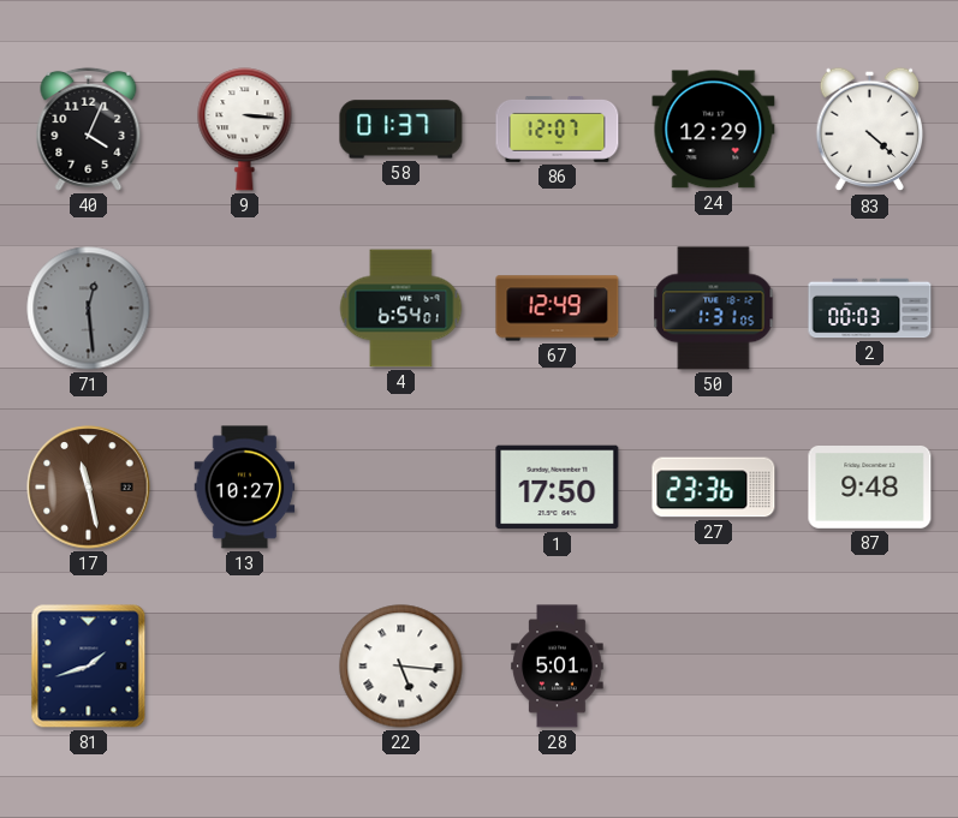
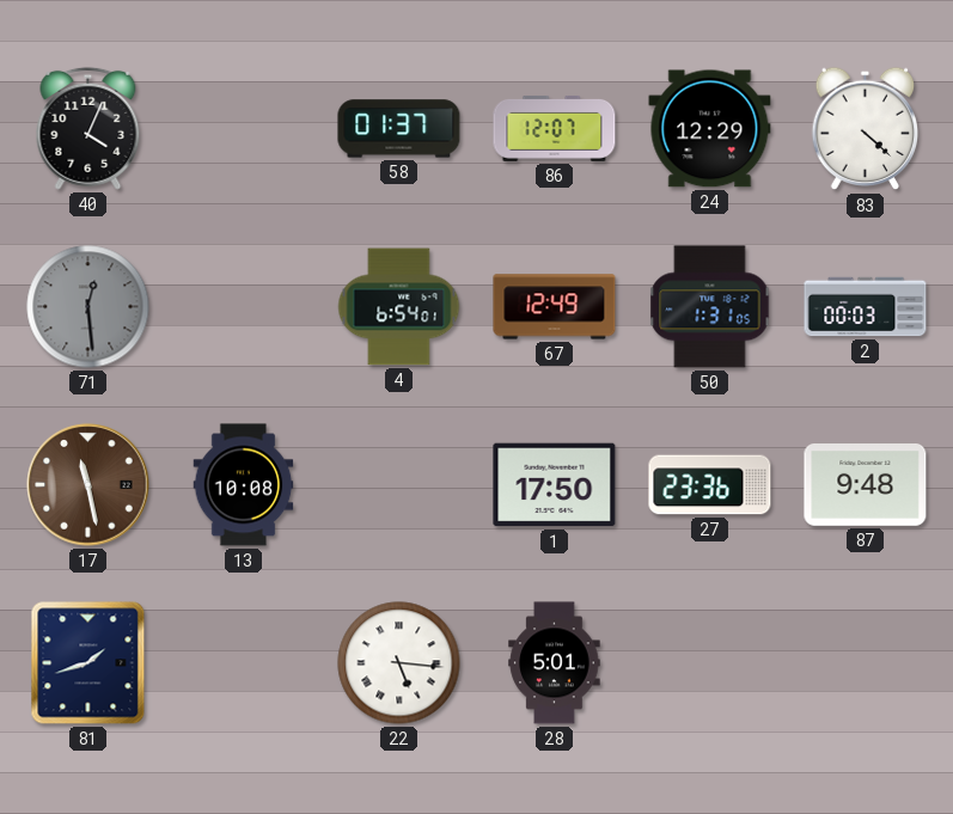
9: 3:16 -> none (245, 130)
13: 10:27 -> 10:08 (244, 485)
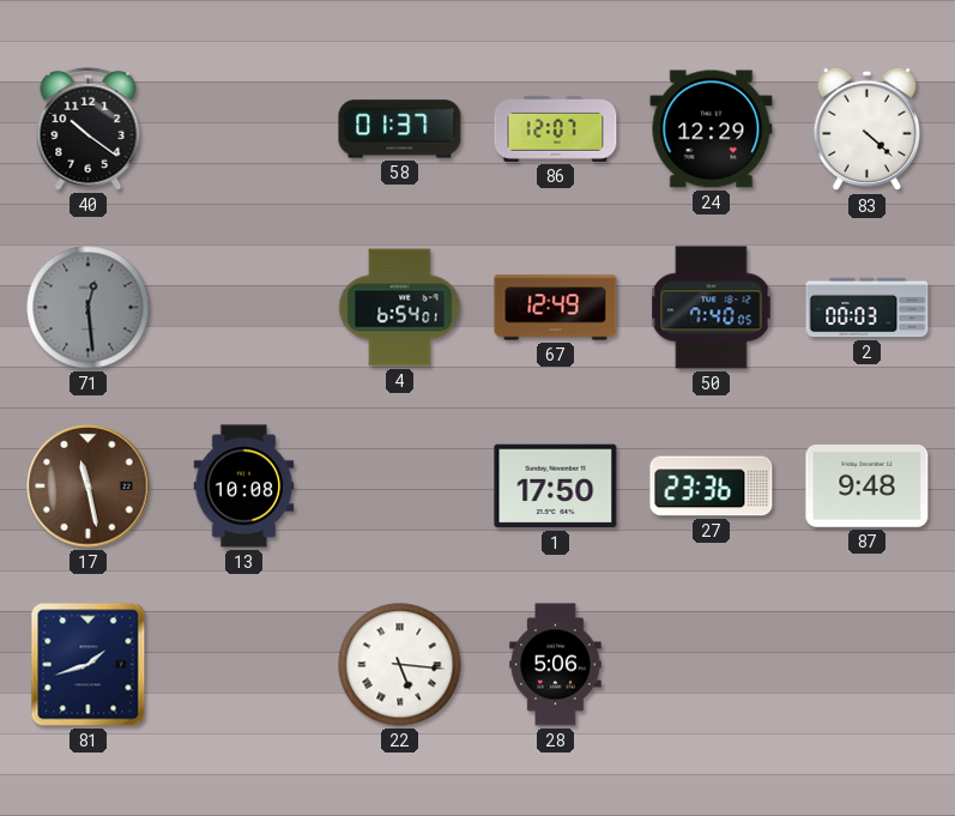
40: 4:04 -> 10:21 (89, 128)
50: 1:31 -> 7:40 (712, 308)
28: 5:01 -> 5:06 (556, 665)
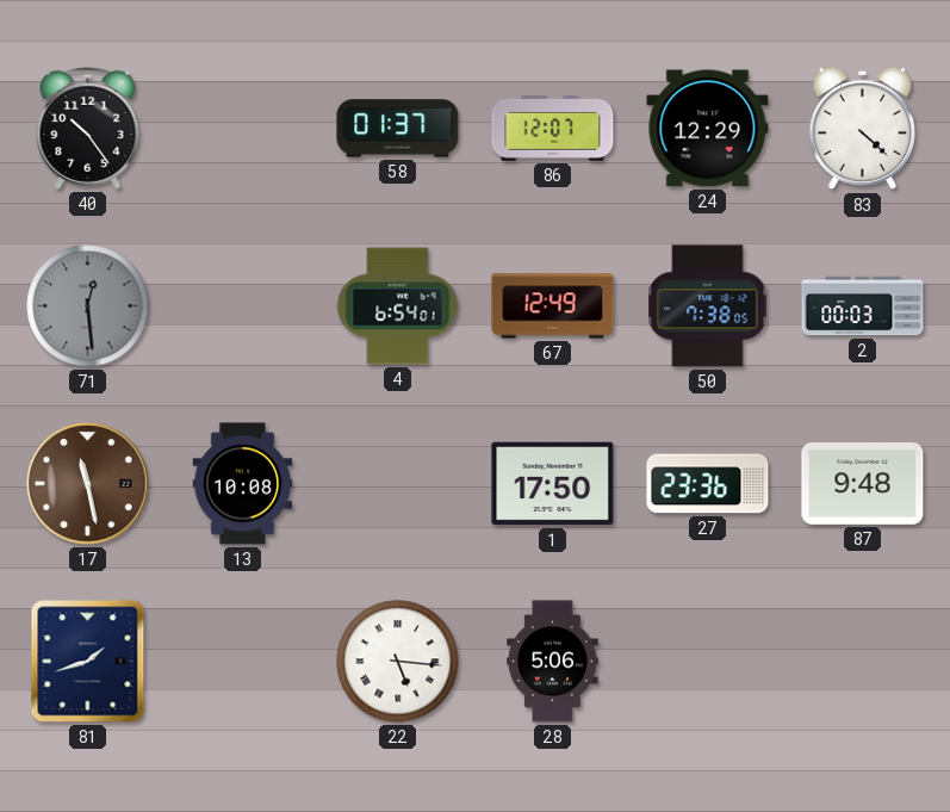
40: 10:21 -> 10:24 (88, 128)
50: 7:40 -> 7:38 (708, 306)
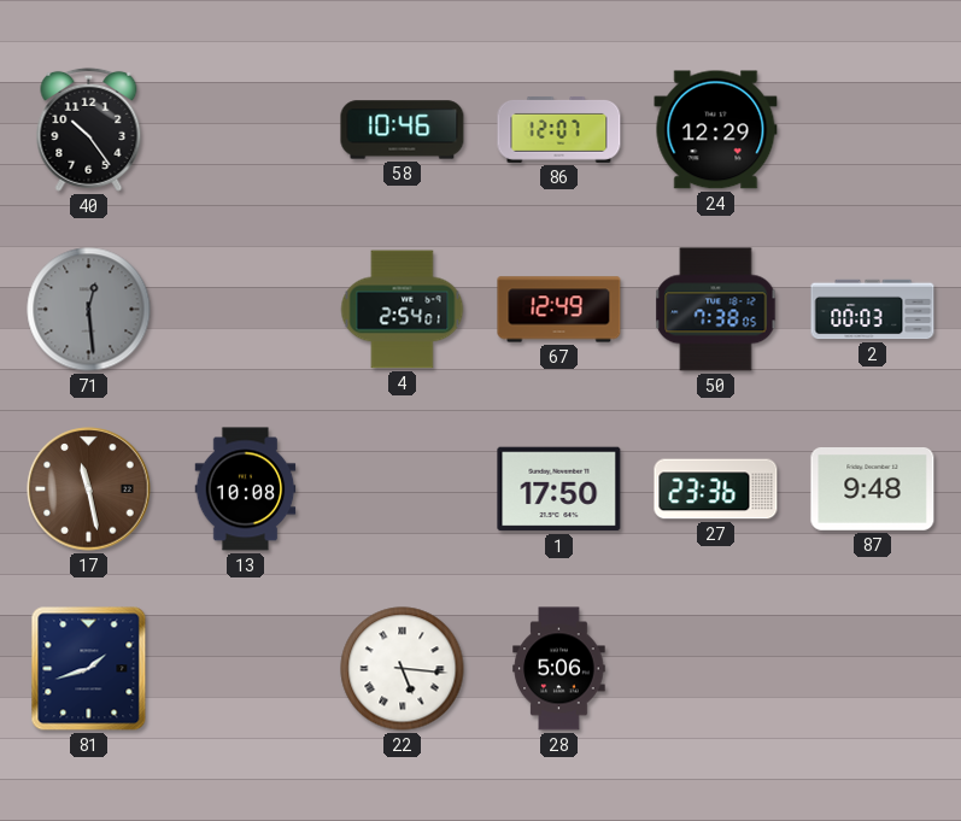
58: 01:37 -> 10:46 (403, 130)
83: 4:22 -> none (863, 129)
4: 6:54 -> 2:54 (403, 310)
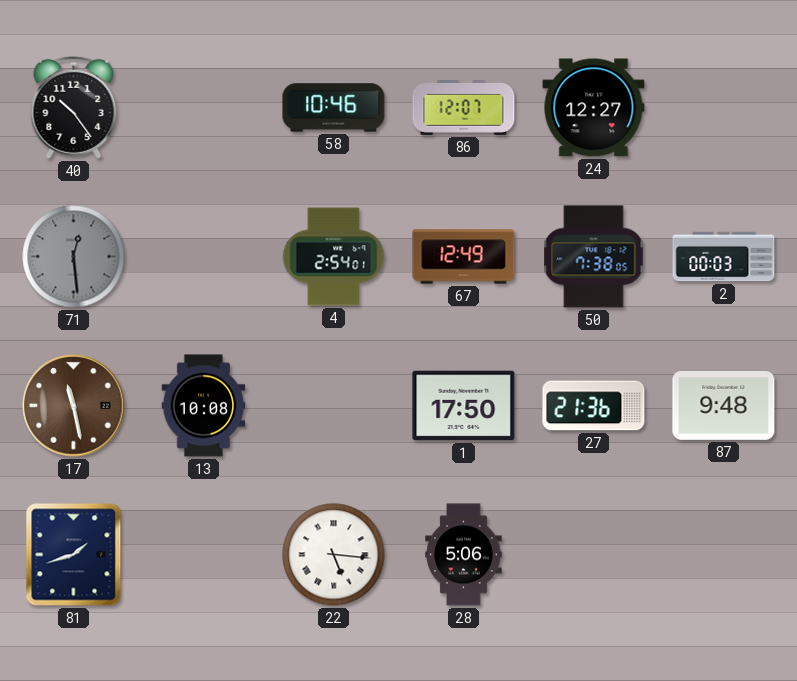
24: 12:29 -> 12:27 (594, 108)
27: 23:36 -> 21:36 (594, 406)
